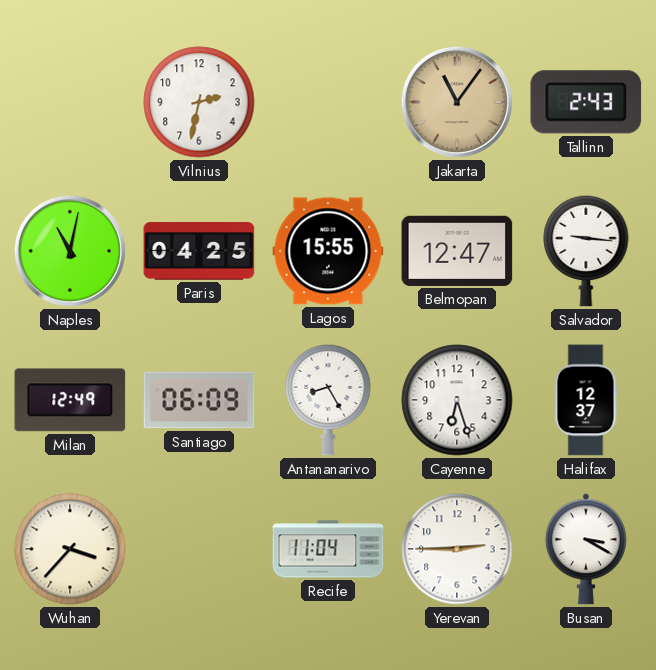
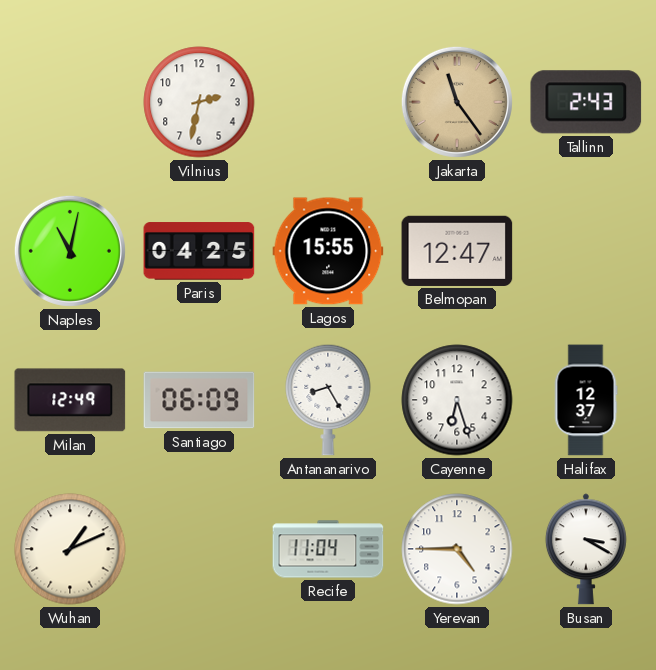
Jakarta: 11:06 -> 11:24 (457, 102)
Salvador: 9:16 -> none (586, 251)
Wuhan: 3:37 -> 1:11 (70, 549)
Yerevan: 2:45 -> 4:45 (457, 549)
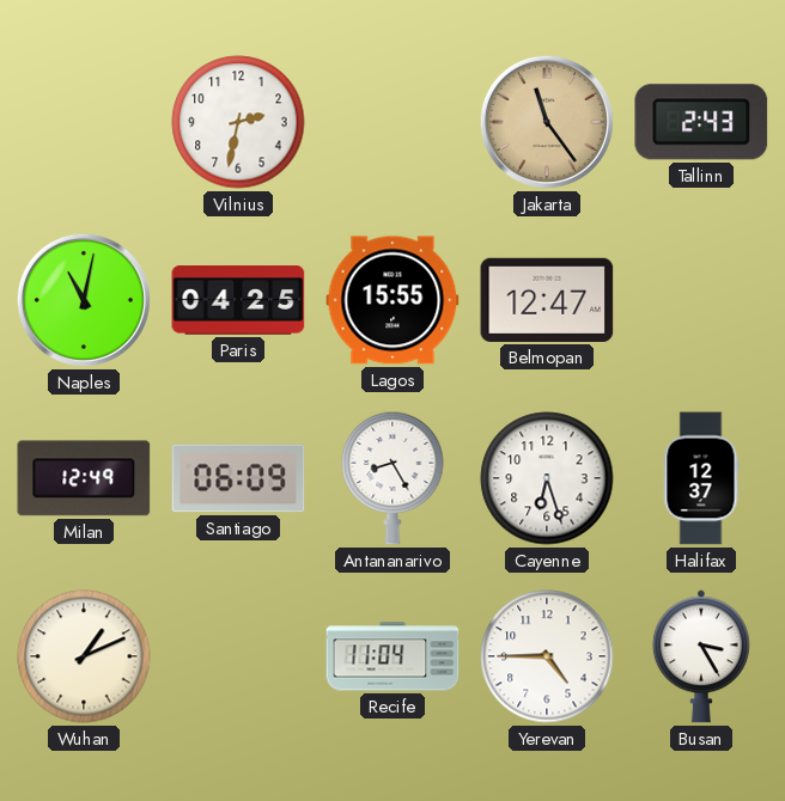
Busan: 3:20 -> 3:25 (701, 656)
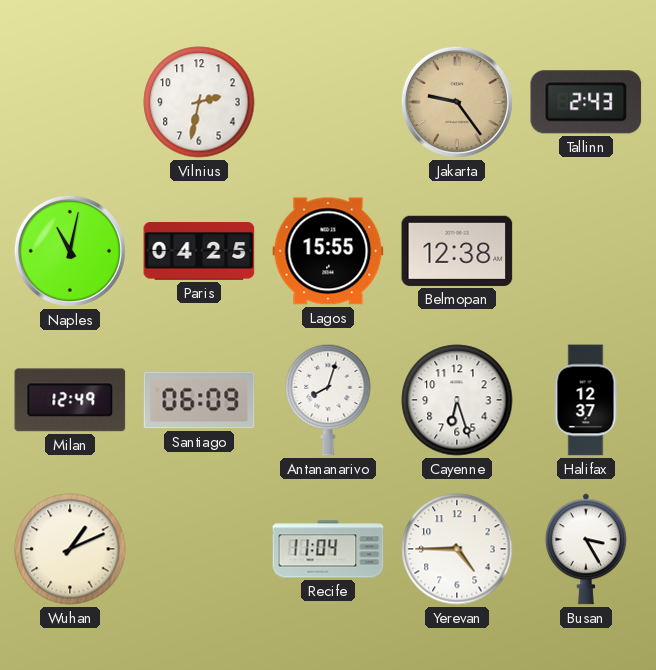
Jakarta: 11:24 -> 9:24 (457, 102)
Belmopan: 12:47 -> 12:38 (457, 251)
Antananarivo: 8:25 -> 8:03 (328, 400)
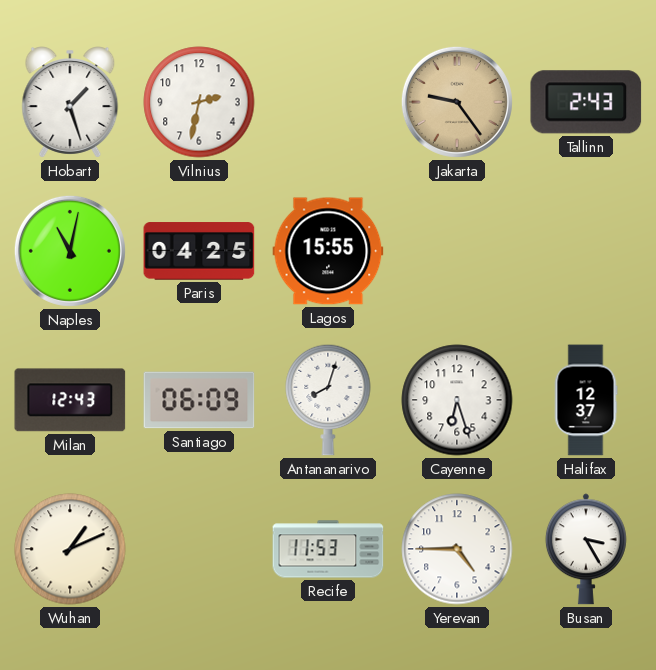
Hobart: none -> 1:27 (70, 102)
Belmopan: 12:38 -> none (457, 251)
Milan: 12:49 -> 12:43 (70, 400)
Recife: 11:04 -> 11:53 (328, 549)
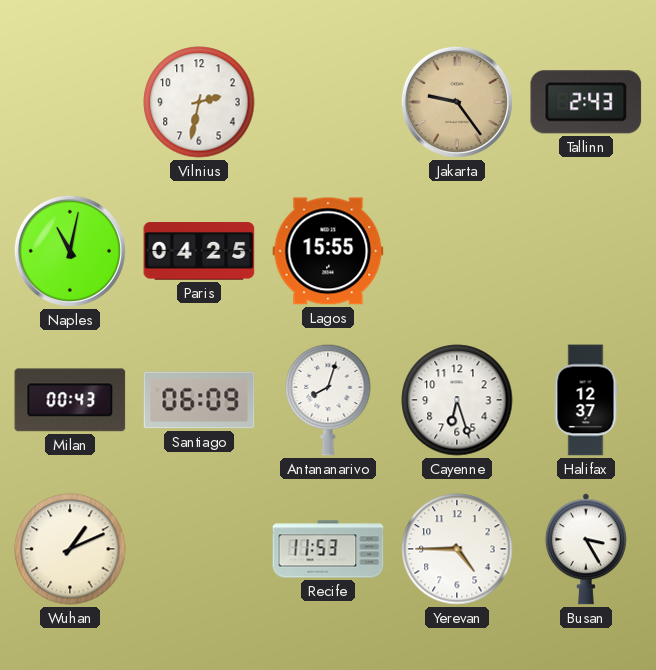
Hobart: 1:27 -> none (70, 102)
Milan: 12:43 -> 00:43 (70, 400)
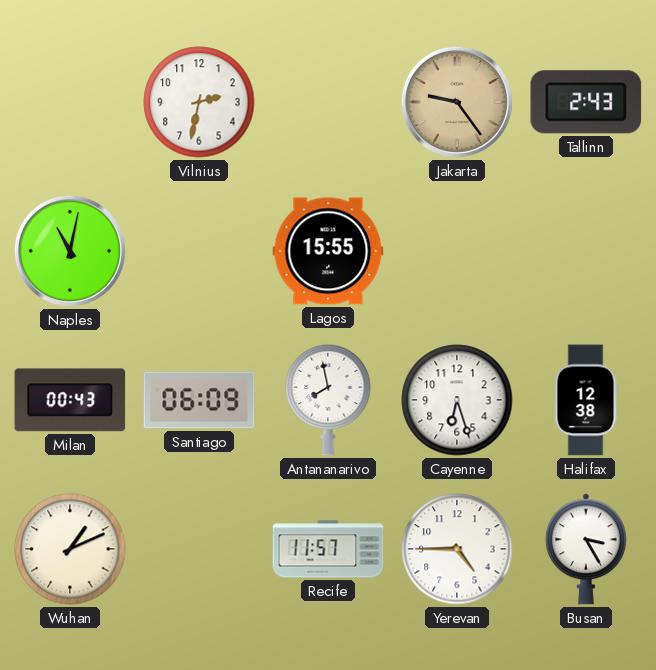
Paris: 04:25 -> none (199, 251)
Antananarivo: 8:03 -> 7:58 (328, 400)
Halifax: 12:37 -> 12:38 (586, 400)
Recife: 11:53 -> 11:57 (328, 549)
